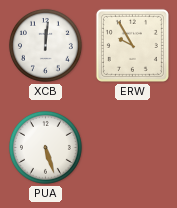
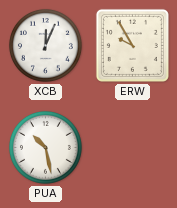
XCB: 12:01 -> 12:04 (45, 45)
PUA: 5:27 -> 10:28 (45, 147)
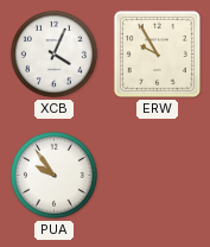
XCB: 12:04 -> 4:04 (53, 53)
PUA: 10:28 -> 9:54 (53, 175)
